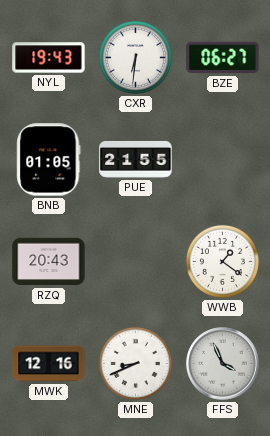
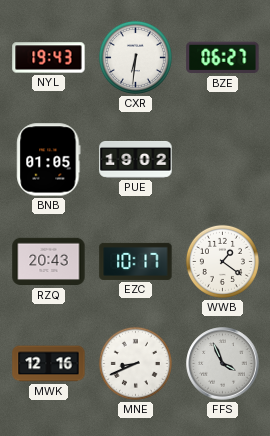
PUE: 21:55 -> 19:02 (136, 159)
EZC: none -> 10:17 (136, 261)
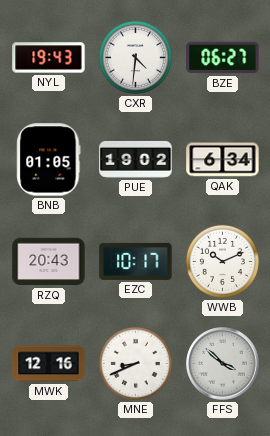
CXR: 6:31 -> 4:31 (135, 57)
QAK: none -> 6:34 (223, 160)
WWB: 1:21 -> 10:11 (222, 261)
FFS: 3:56 -> 3:52 (223, 364)
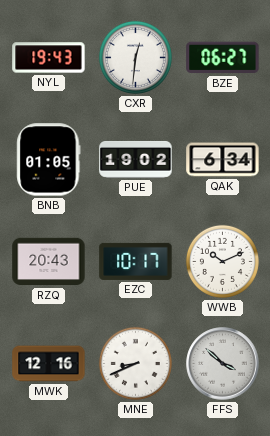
CXR: 4:31 -> 12:31 (135, 57)
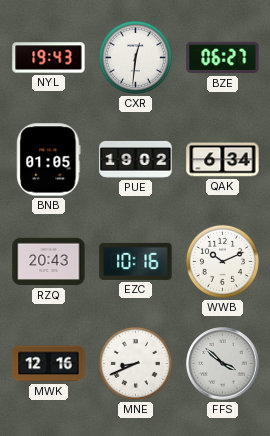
EZC: 10:17 -> 10:16 (136, 261)
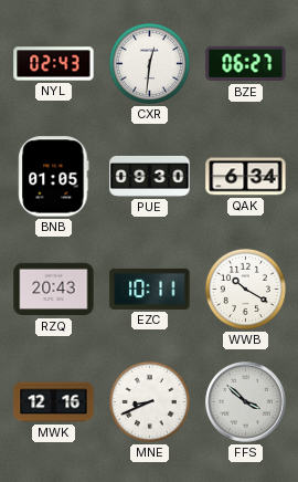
NYL: 19:43 -> 02:43 (54, 64)
PUE: 19:02 -> 09:30 (150, 176)
EZC: 10:16 -> 10:11 (150, 289)
WWB: 10:11 -> 10:20 (245, 289)
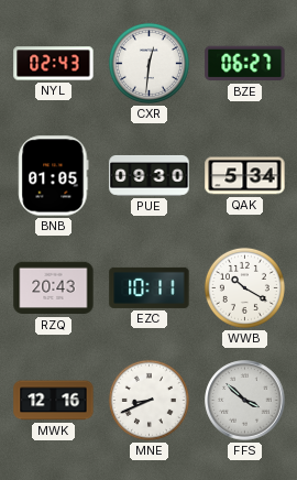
QAK: 6:34 -> 5:34 (245, 176)
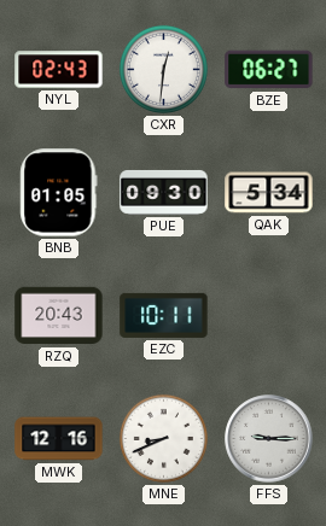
WWB: 10:20 -> none (244, 287)
FFS: 3:52 -> 9:15 (269, 439)
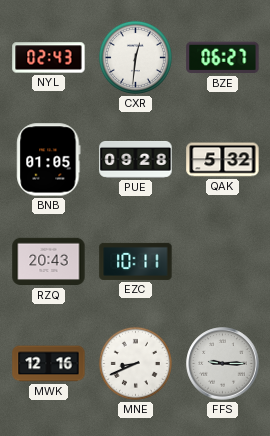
PUE: 09:30 -> 09:28 (136, 159)
QAK: 5:34 -> 5:32 (223, 160)
